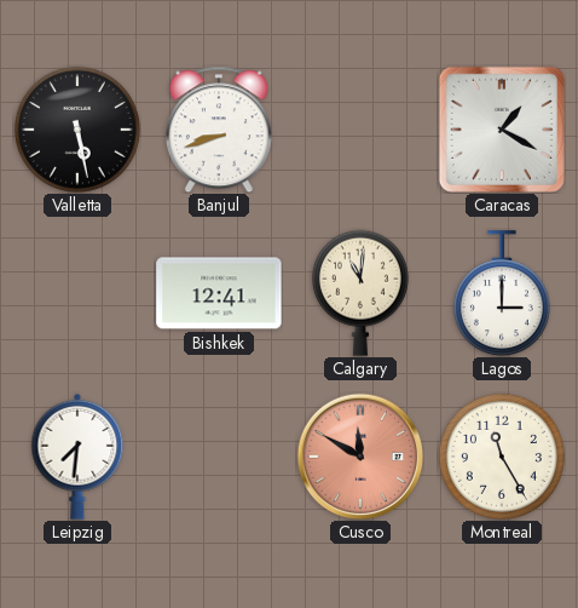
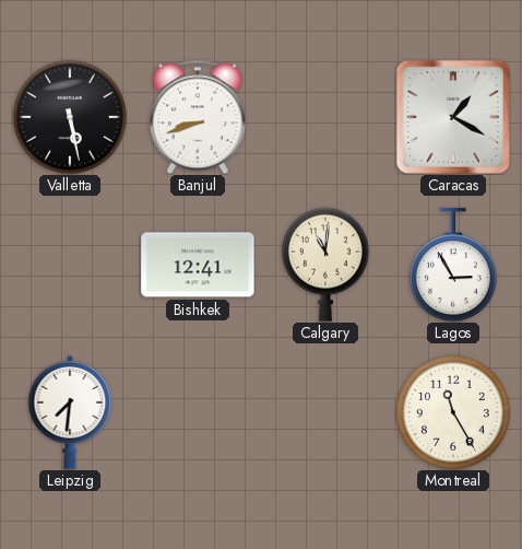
Lagos: 3:00 -> 2:55 (453, 265)
Cusco: 11:50 -> none (359, 455)
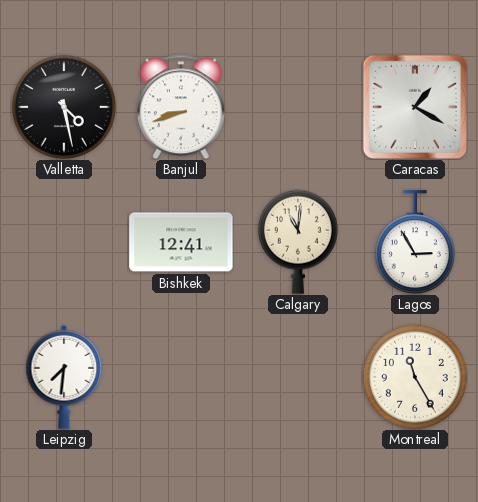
Valletta: 5:28 -> 4:28 (64, 107)
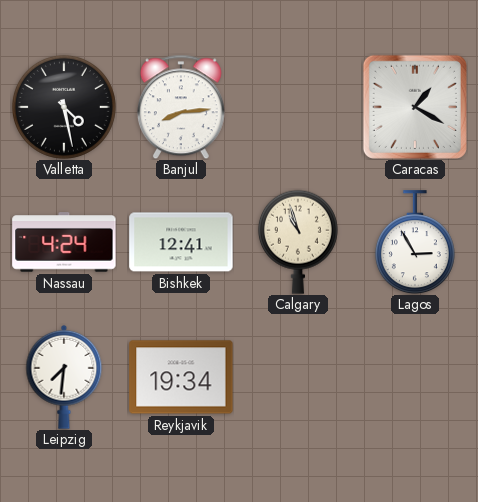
Banjul: 8:42 -> 8:14 (181, 107)
Nassau: none -> 4:24 (64, 242)
Calgary: 11:01 -> 10:57 (298, 242)
Reykjavik: none -> 19:34 (181, 377)
Montreal: 11:25 -> none (415, 377)
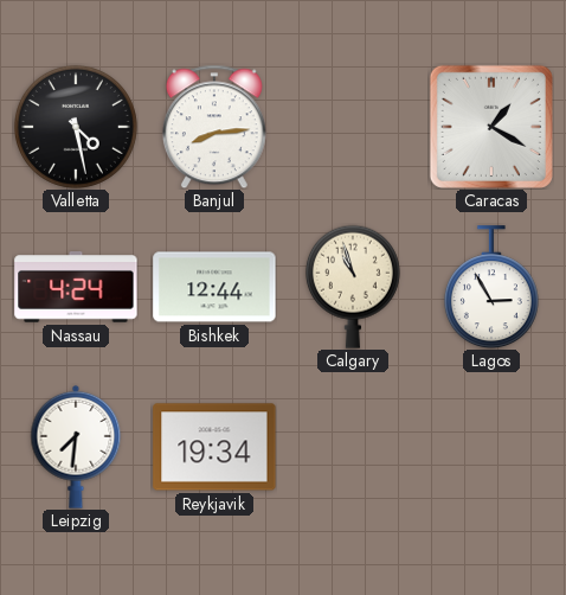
Bishkek: 12:41 -> 12:44 (214, 287)
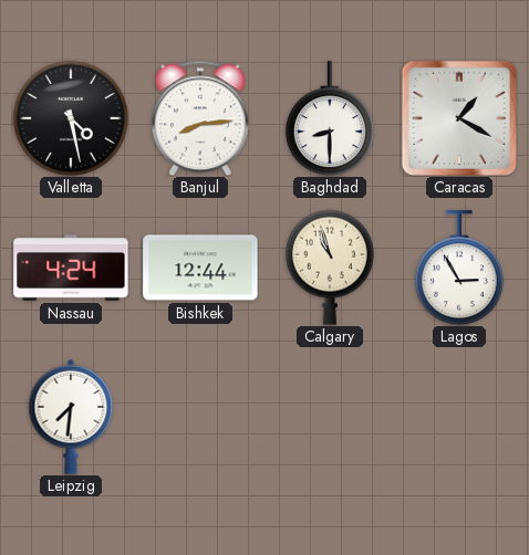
Baghdad: none -> 8:30 (330, 118)
Reykjavik: 19:34 -> none (214, 447)
